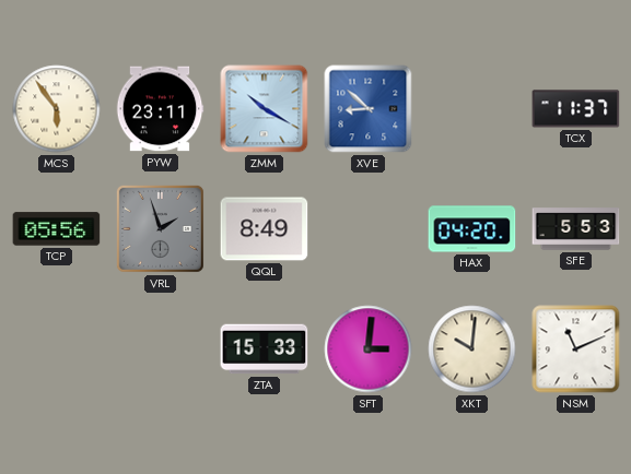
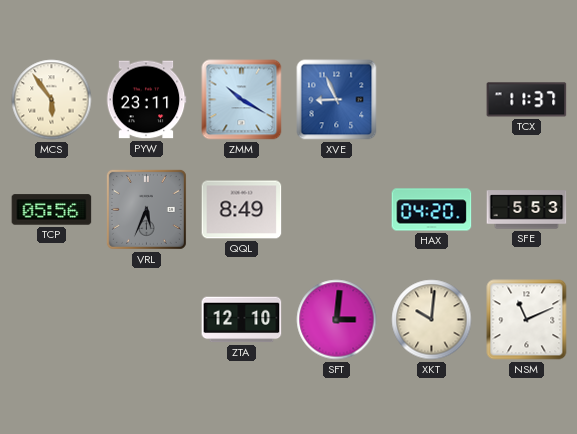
XVE: 8:52 -> 8:56 (337, 100)
VRL: 1:57 -> 5:34 (146, 209)
ZTA: 15:33 -> 12:10 (242, 320)
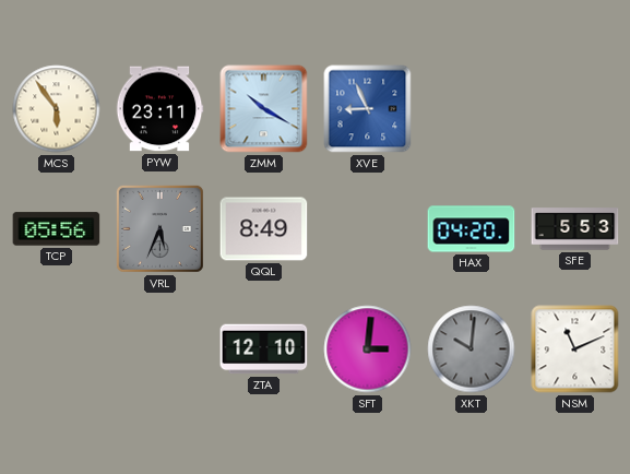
TCX: 11:37 -> none (527, 100)
XKT dial: cream -> grey (472, 349)
